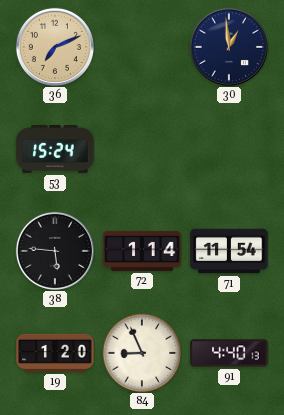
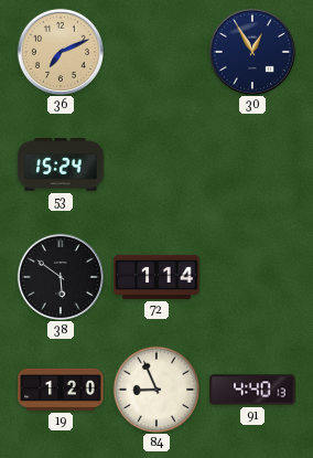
30: 12:59 -> 12:55 (252, 52)
38: 5:46 -> 5:51 (61, 277)
71: 11:54 -> none (229, 251)
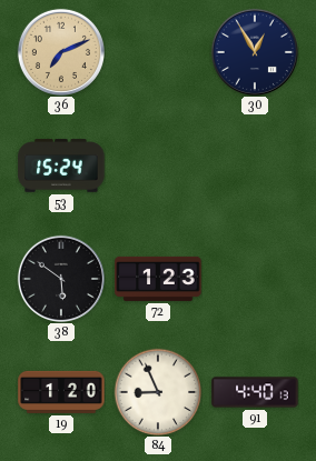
72: 1:14 -> 1:23 (158, 279)
